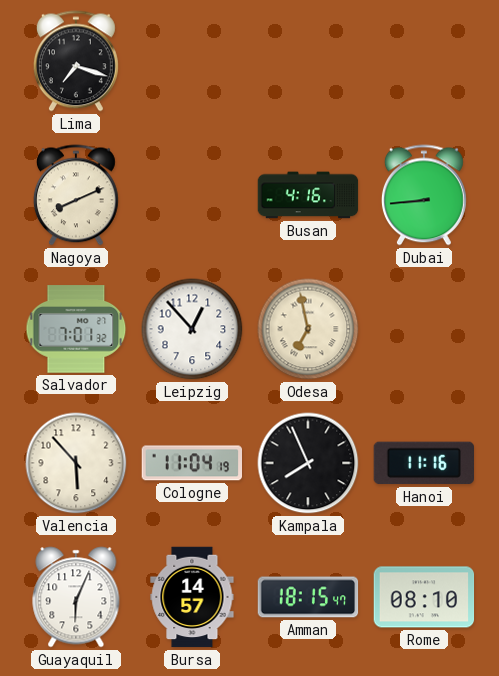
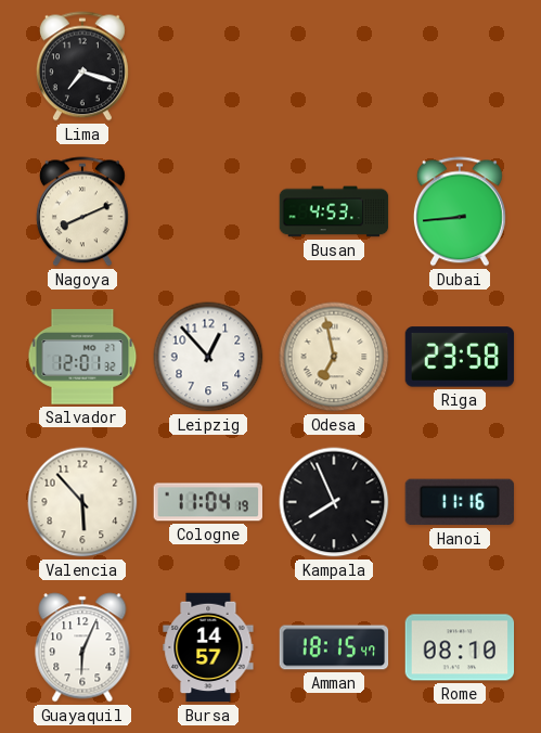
Busan: 4:16 -> 4:53 (334, 211)
Salvador: 7:01 -> 12:01 (82, 357)
Riga: none -> 23:58 (460, 357)
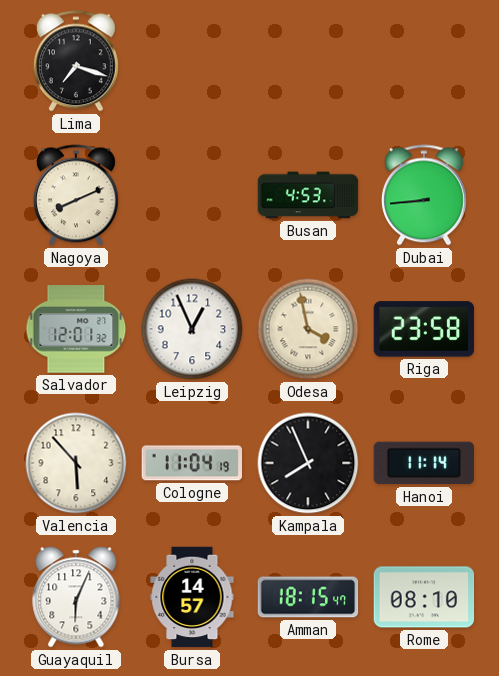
Leipzig: 12:53 -> 12:56 (192, 329)
Odesa: 6:58 -> 3:58 (308, 329)
Hanoi: 11:16 -> 11:14 (423, 463)
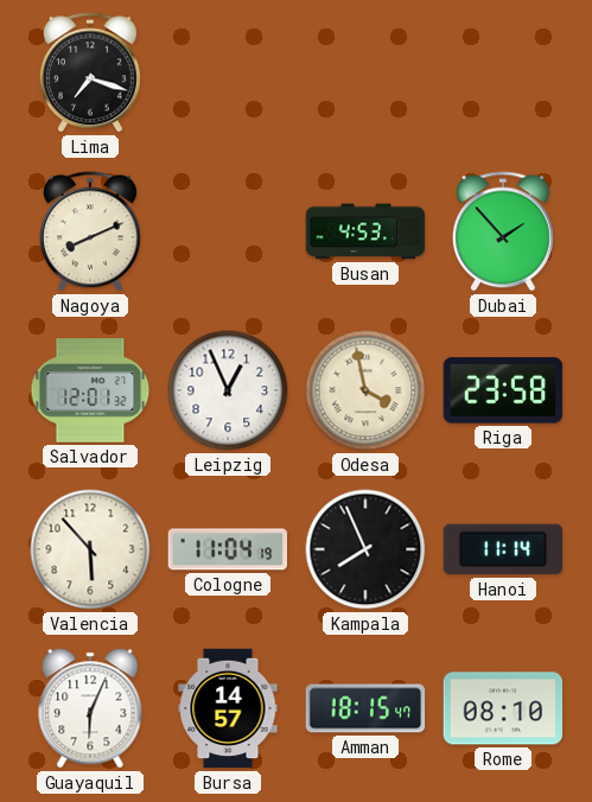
Dubai: 8:44 -> 1:53 (503, 231)
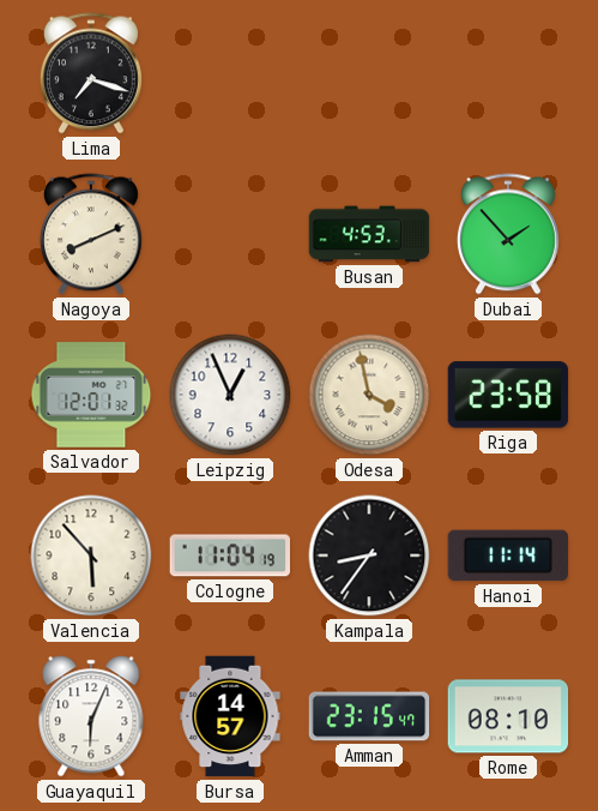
Kampala: 7:56 -> 8:36 (369, 555)
Amman: 18:15 -> 23:15 (369, 716)
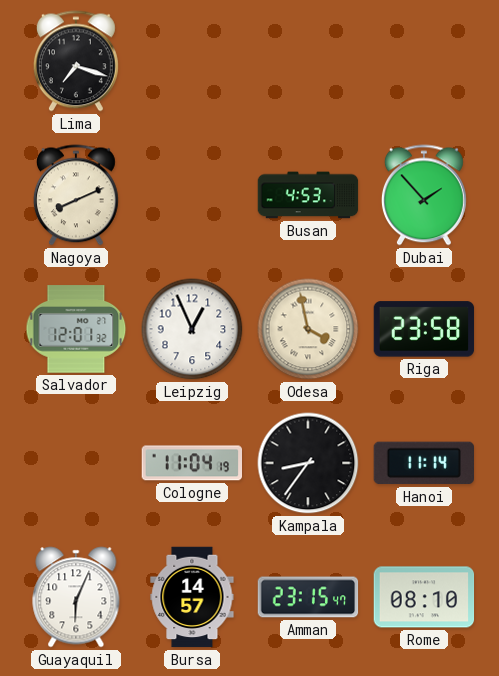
Valencia: 5:53 -> none (91, 555)
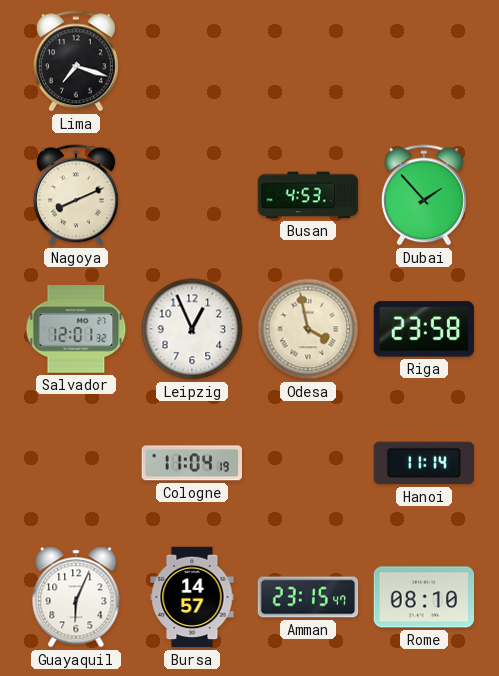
Kampala: 8:36 -> none (308, 463)
